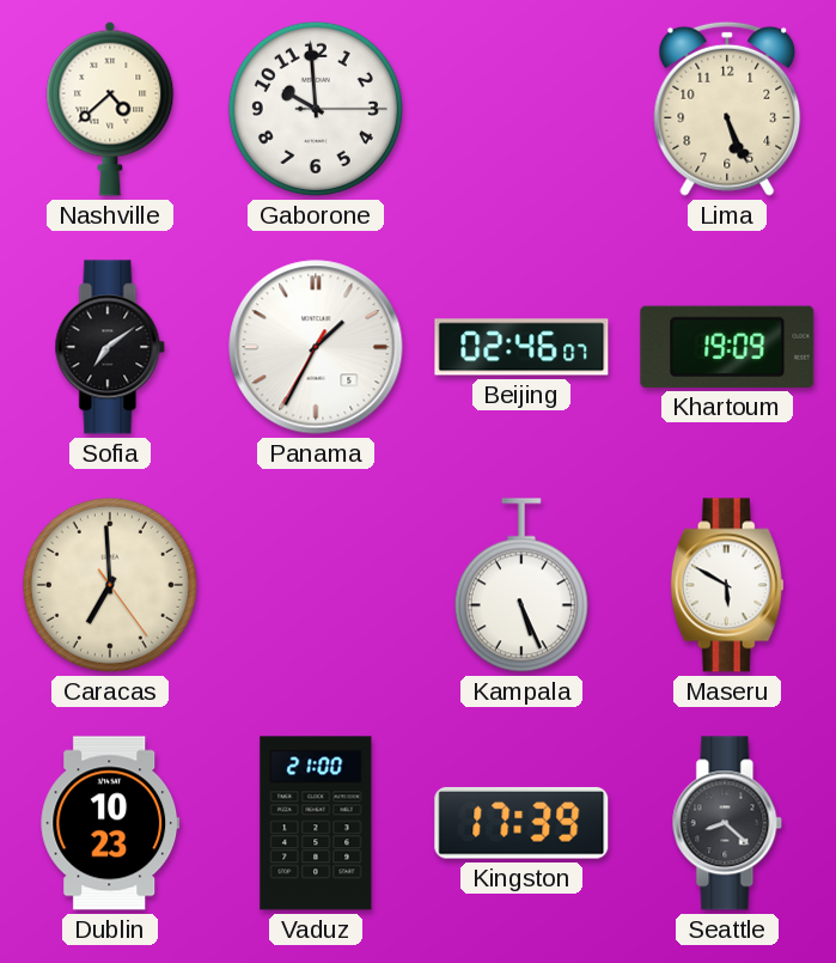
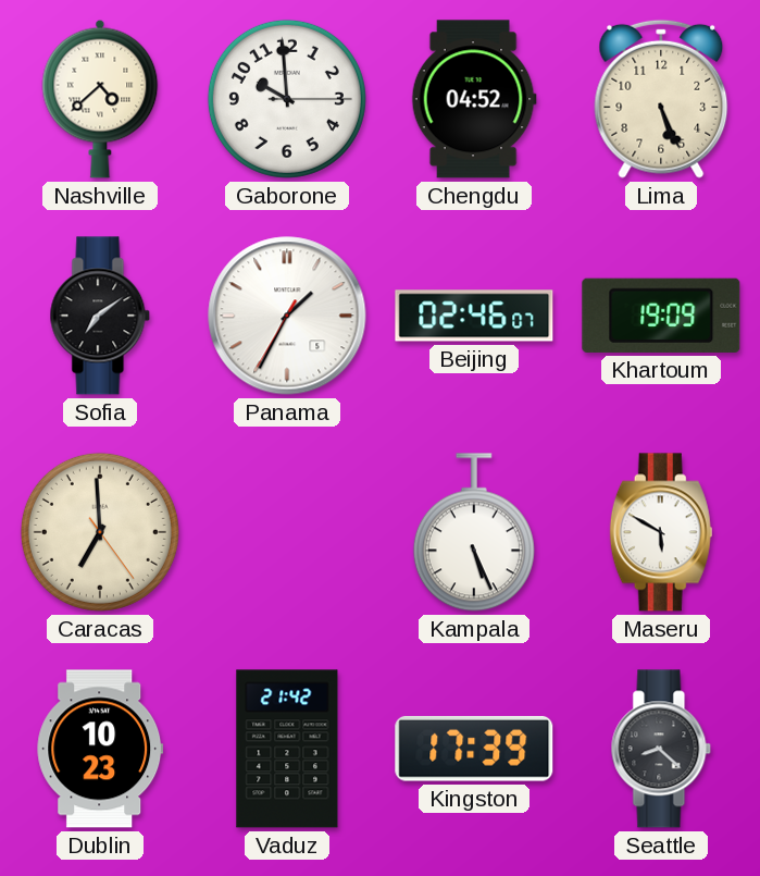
Chengdu: none -> 04:52 (474, 99)
Vaduz: 21:00 -> 21:42 (287, 749)
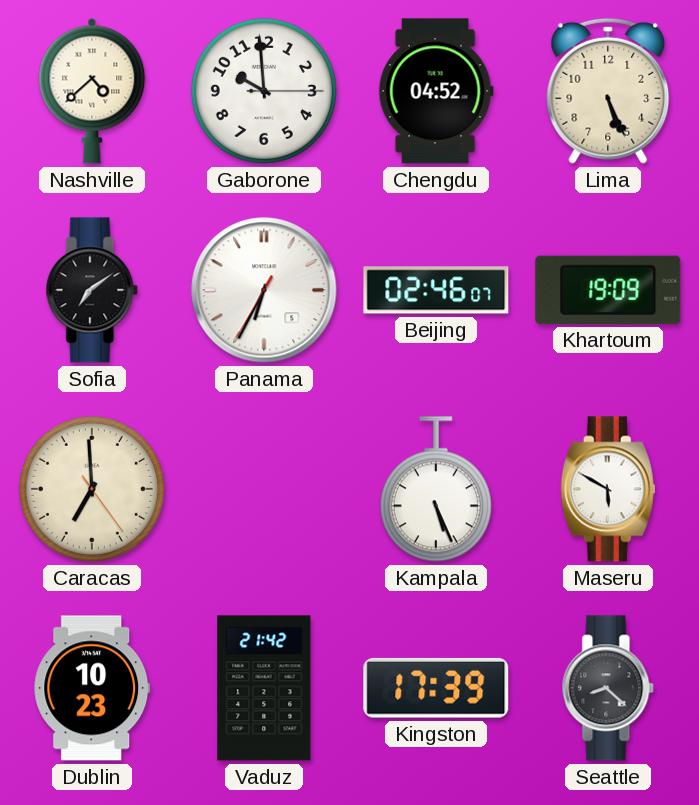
Panama: 1:34 -> 6:34 (264, 290)
